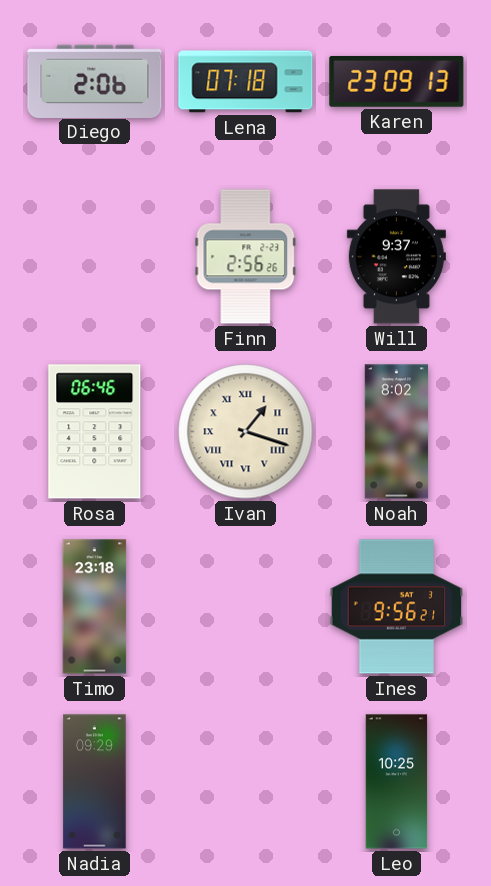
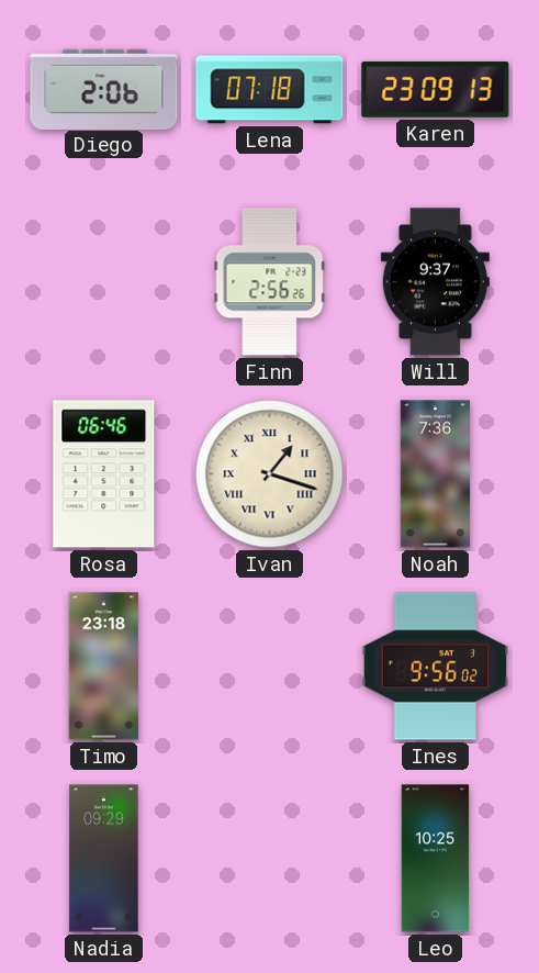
Noah: 8:02 -> 7:36 (436, 474)
Ines: 9:56:21 -> 9:56:02 (436, 667)
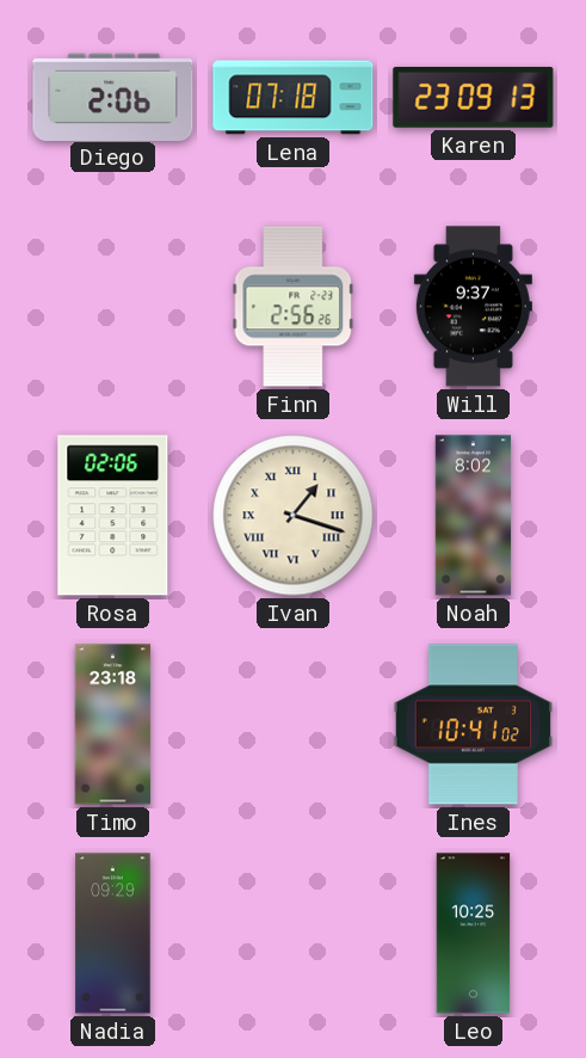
Rosa: 06:46 -> 02:06 (113, 516)
Noah: 7:36 -> 8:02 (474, 516)
Ines: 9:56 -> 10:41 (474, 725)
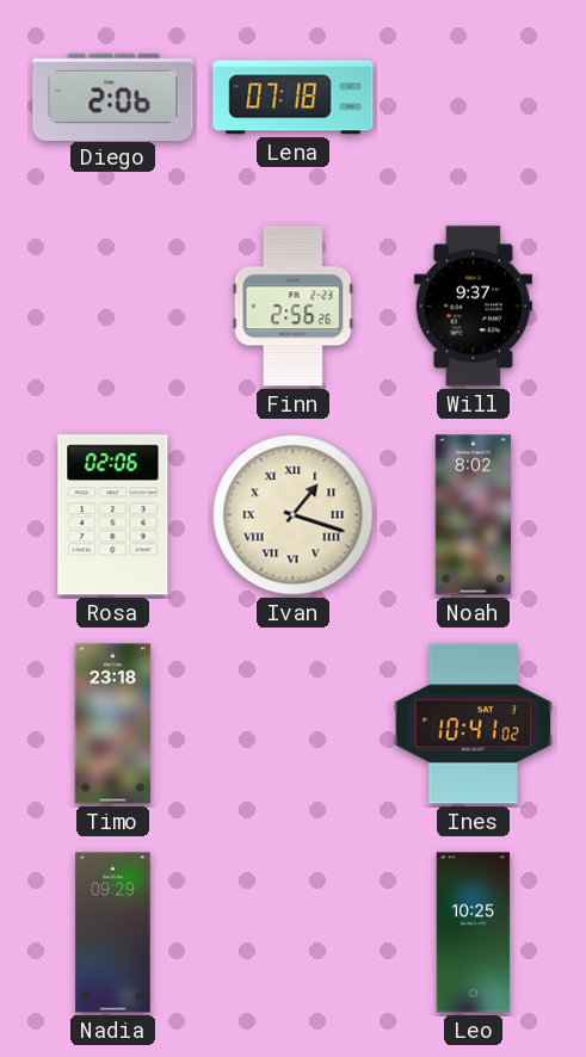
Karen: 23:09 -> none (474, 97)
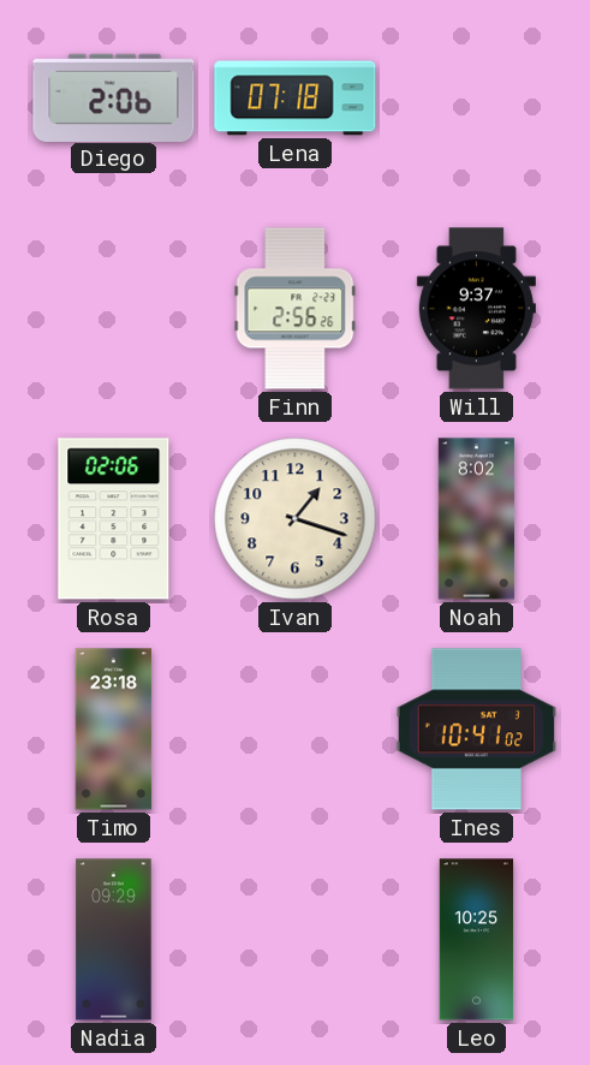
Ivan numerals: Roman -> Arabic (296, 519)
